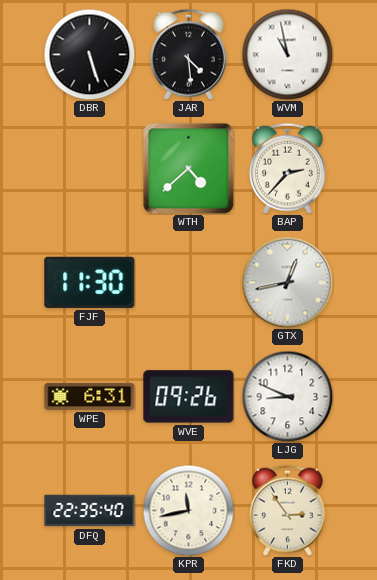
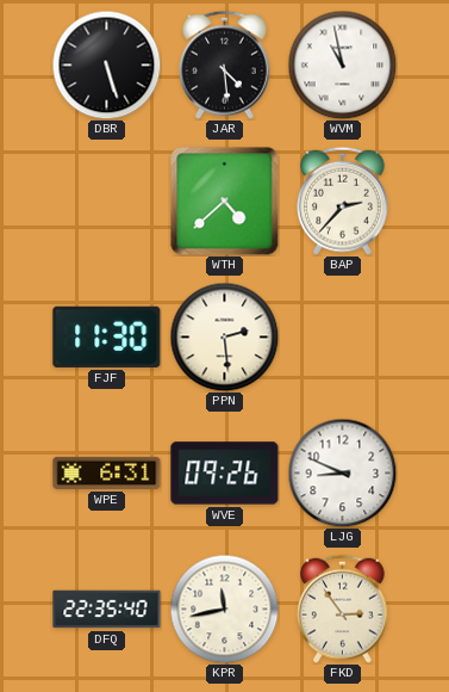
PPN: none -> 2:29 (224, 336)
GTX: 12:43 -> none (287, 282)
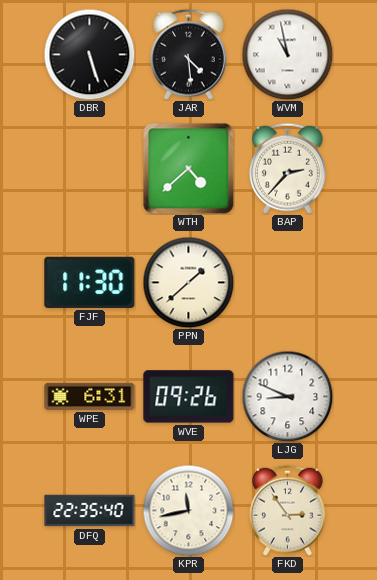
PPN: 2:29 -> 1:38 (188, 282)
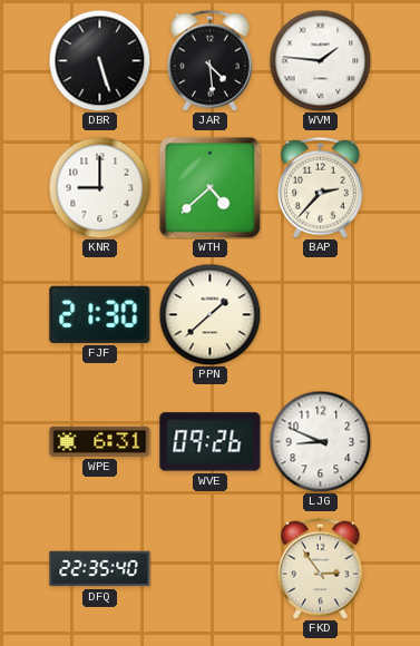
WVM: 10:58 -> 1:46 (320, 60)
KNR: none -> 9:00 (99, 187)
FJF: 11:30 -> 21:30 (100, 314)
KPR: 11:43 -> none (188, 510)
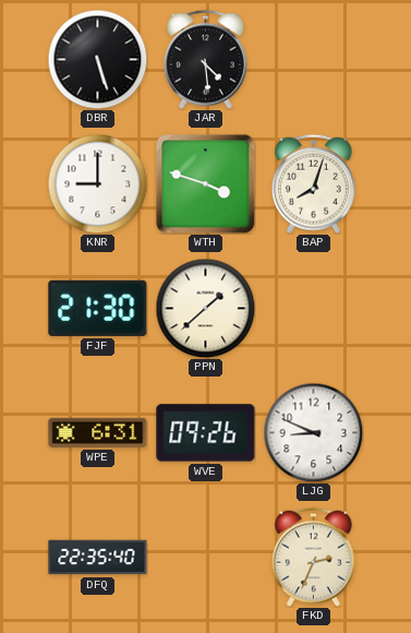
WVM: 1:46 -> none (320, 60)
WTH: 4:38 -> 3:48 (205, 183)
BAP: 2:37 -> 8:03 (313, 183)
FKD: 2:54 -> 2:34 (313, 557)
